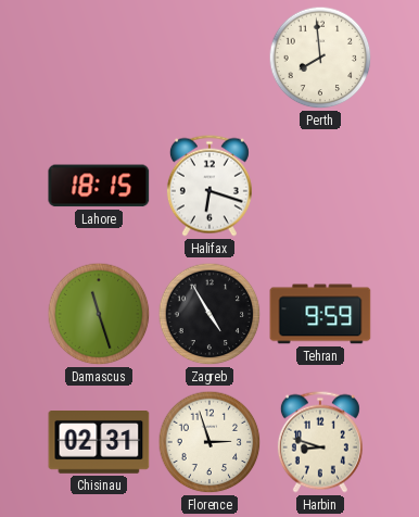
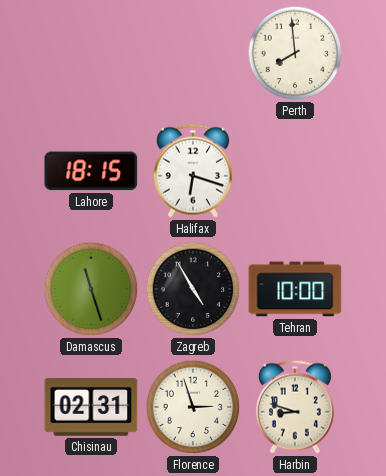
Tehran: 9:59 -> 10:00 (295, 289)
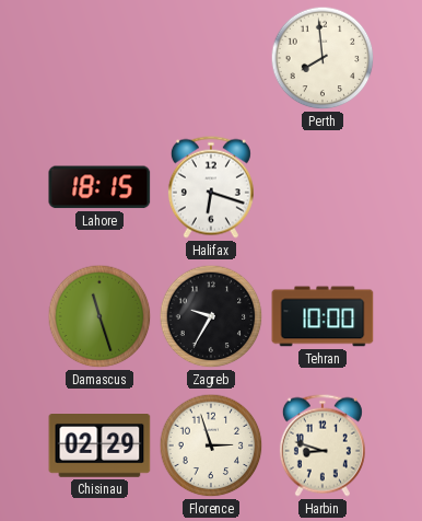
Zagreb: 4:55 -> 9:35 (211, 316)
Chisinau: 02:31 -> 02:29 (99, 447)
